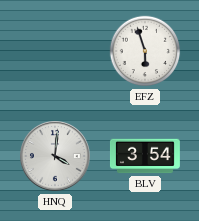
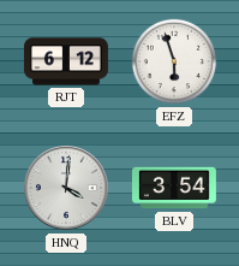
RJT: none -> 6:12 (66, 61)
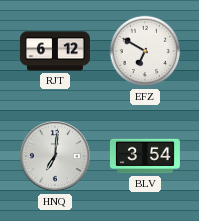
EFZ: 5:57 -> 6:50 (145, 51)
HNQ: 4:01 -> 7:01 (56, 157)
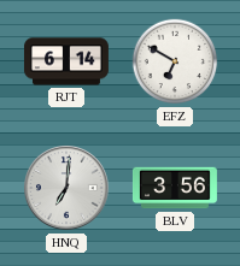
RJT: 6:12 -> 6:14 (66, 61)
BLV: 3:54 -> 3:56 (175, 188)
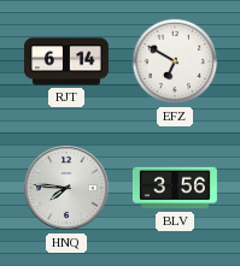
HNQ: 7:01 -> 7:46 (68, 189)
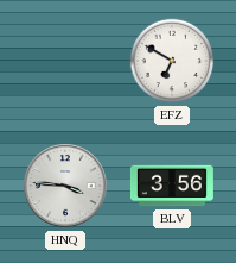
RJT: 6:14 -> none (66, 61)
HNQ: 7:46 -> 3:46 (66, 187)
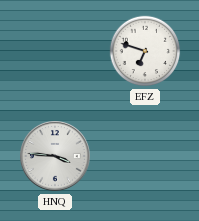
EFZ: 6:50 -> 6:48 (145, 51)
BLV: 3:56 -> none (172, 186)
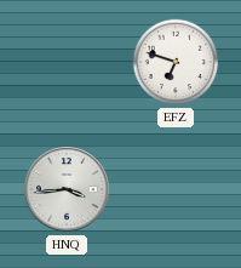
HNQ: 3:46 -> 3:44 (68, 190)
